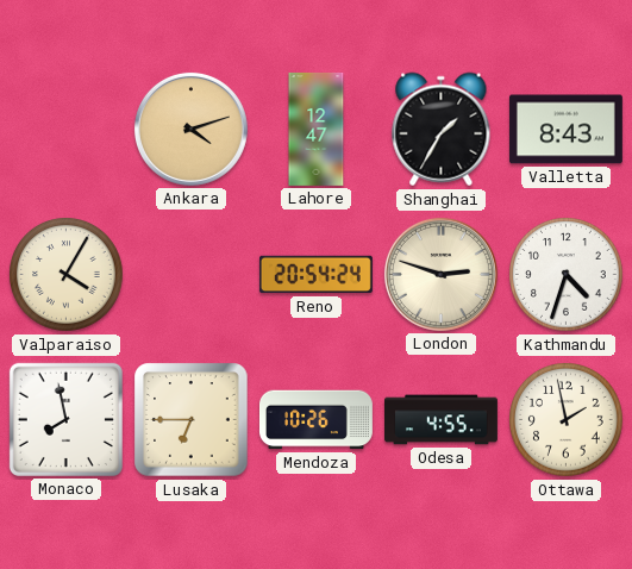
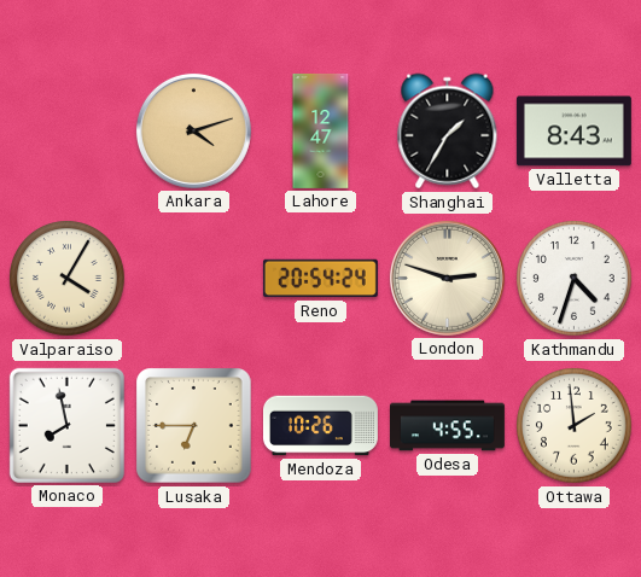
Ottawa: 1:58 -> 1:59 (575, 426)
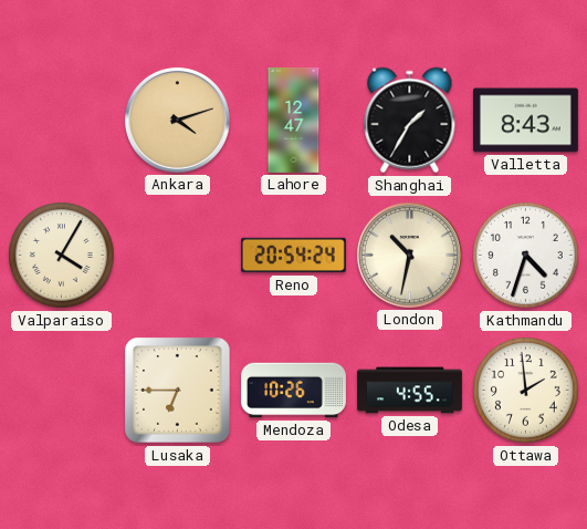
London: 2:48 -> 10:32 (409, 255)
Monaco: 7:58 -> none (66, 425)
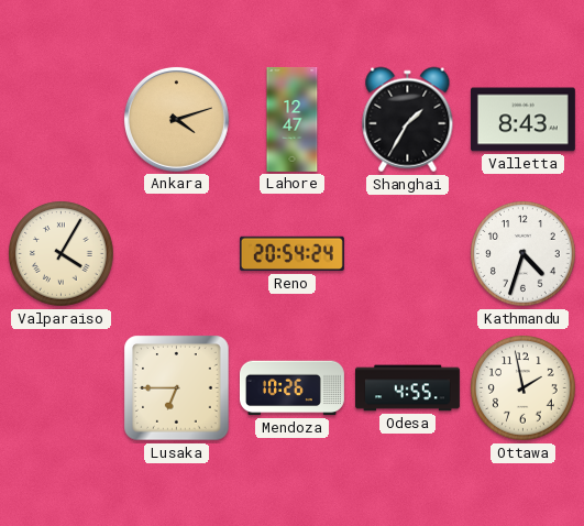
London: 10:32 -> none (409, 255)
Ottawa: 1:59 -> 1:58 (524, 388)
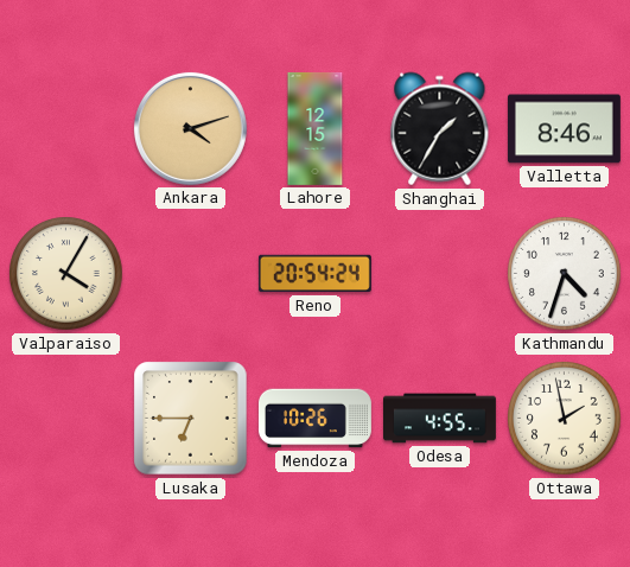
Lahore: 12:47 -> 12:15 (316, 128)
Valletta: 8:43 -> 8:46 (564, 129)
